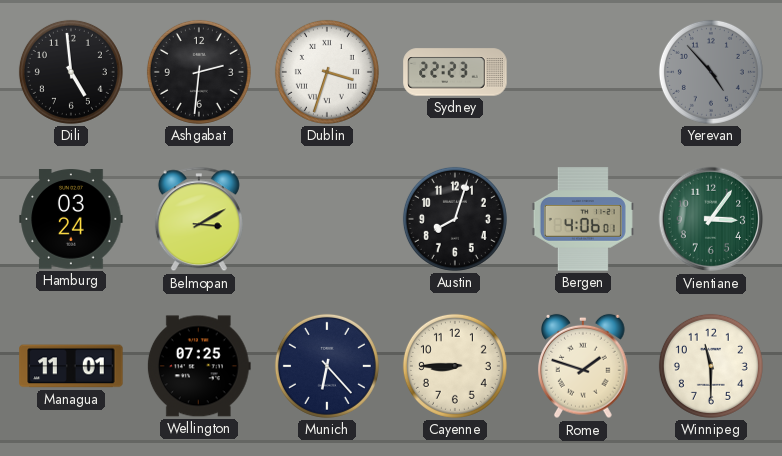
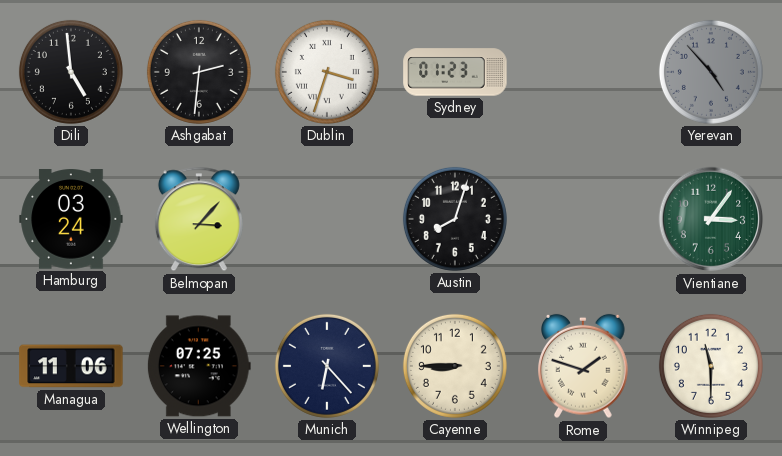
Sydney: 22:23 -> 01:23 (455, 72)
Belmopan: 3:10 -> 3:07 (199, 219)
Bergen: 4:06 -> none (583, 219)
Managua: 11:01 -> 11:06 (71, 366)
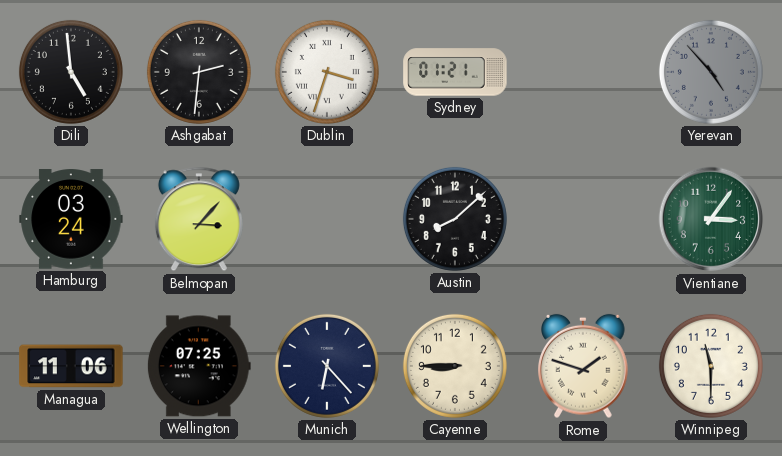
Sydney: 01:23 -> 01:21 (455, 72)
Austin: 8:03 -> 8:08 (455, 219)
